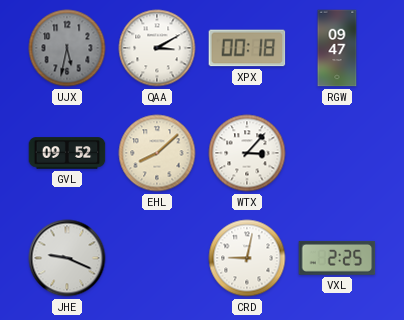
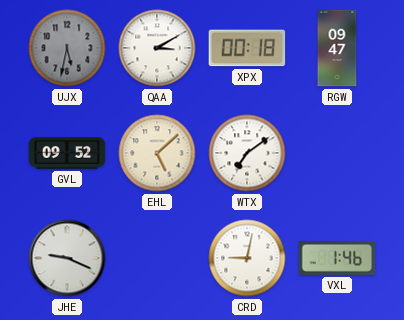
EHL: 8:08 -> 5:08 (157, 153)
WTX: 3:07 -> 7:09 (247, 153)
VXL: 2:25 -> 1:46 (337, 258)
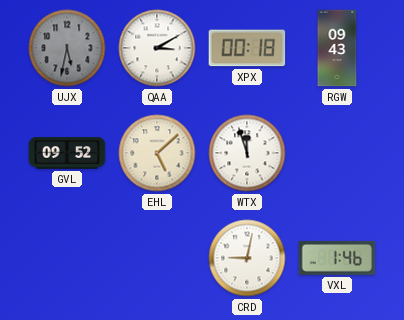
RGW: 09:47 -> 09:43 (337, 48)
WTX: 7:09 -> 11:57 (247, 153)
JHE: 9:19 -> none (67, 258)
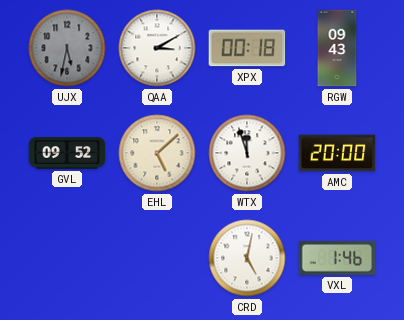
AMC: none -> 20:00 (337, 153)
CRD: 9:02 -> 5:02 (247, 258)
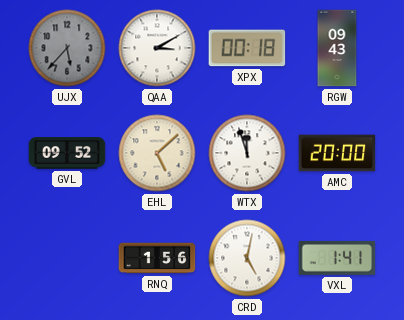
UJX: 5:32 -> 5:37 (67, 48)
RNQ: none -> 1:56 (157, 258)
VXL: 1:46 -> 1:41 (337, 258)
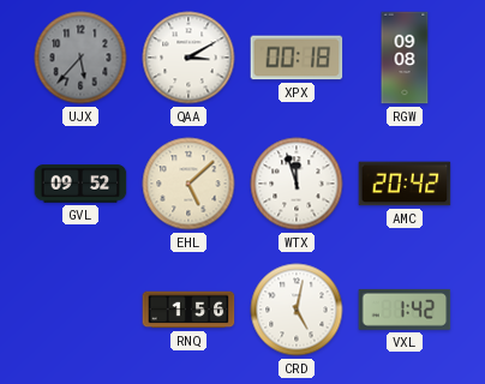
RGW: 09:43 -> 09:08 (405, 58)
AMC: 20:00 -> 20:42 (405, 184)
VXL: 1:41 -> 1:42 (405, 310)
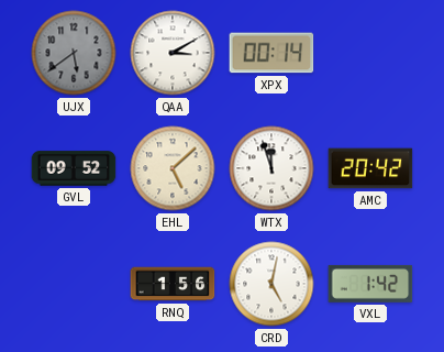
UJX: 5:37 -> 5:39 (74, 53)
XPX: 00:18 -> 00:14 (271, 53)
RGW: 09:08 -> none (405, 58)
